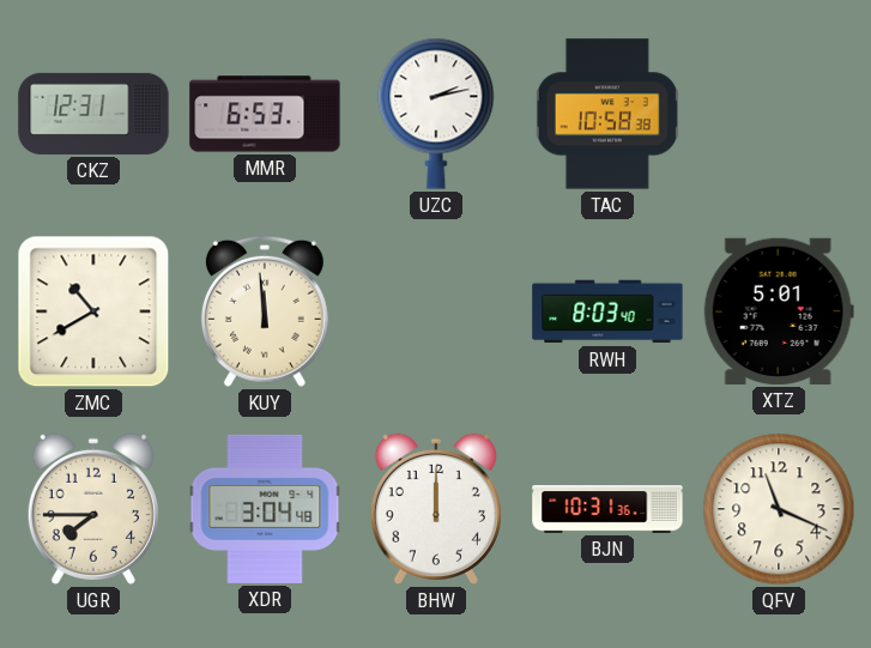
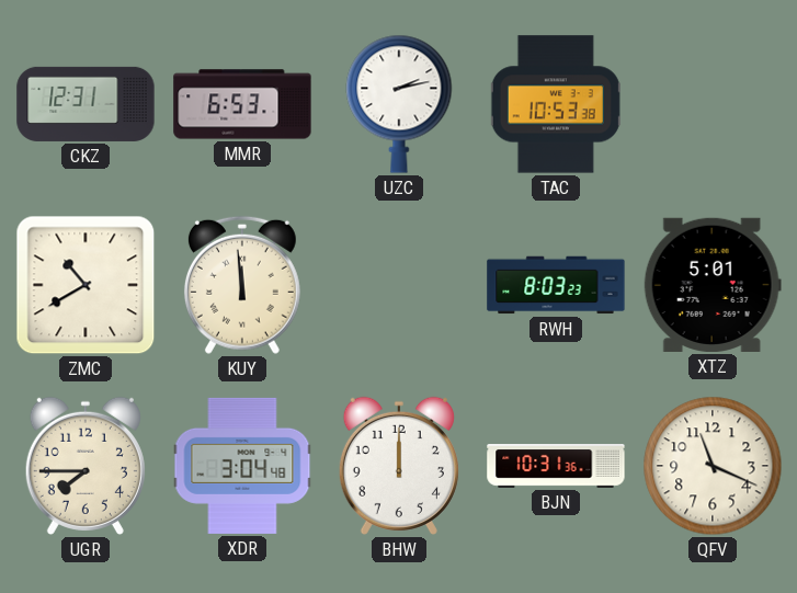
TAC: 10:58 -> 10:53 (556, 104)
RWH: 8:03:40 -> 8:03:23 (556, 285)
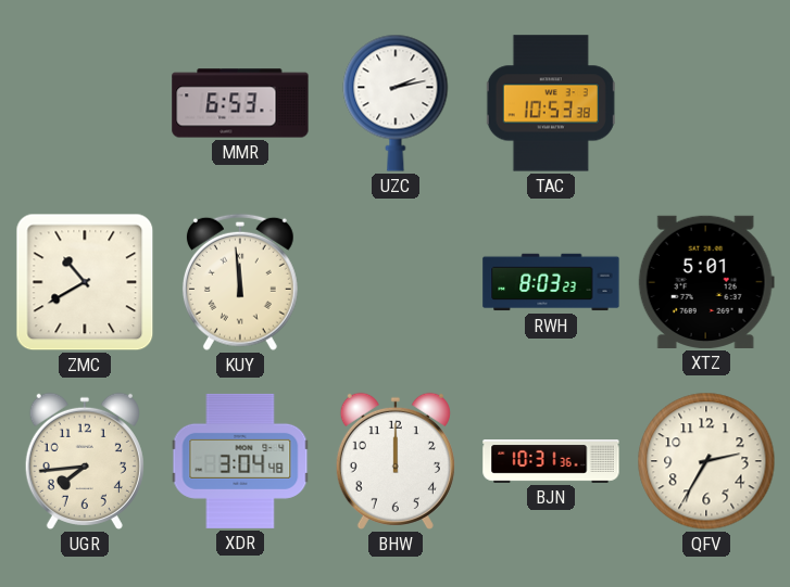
CKZ: 12:31 -> none (86, 104)
UGR: 7:45 -> 7:44 (85, 461)
QFV: 11:19 -> 2:35 (706, 461)
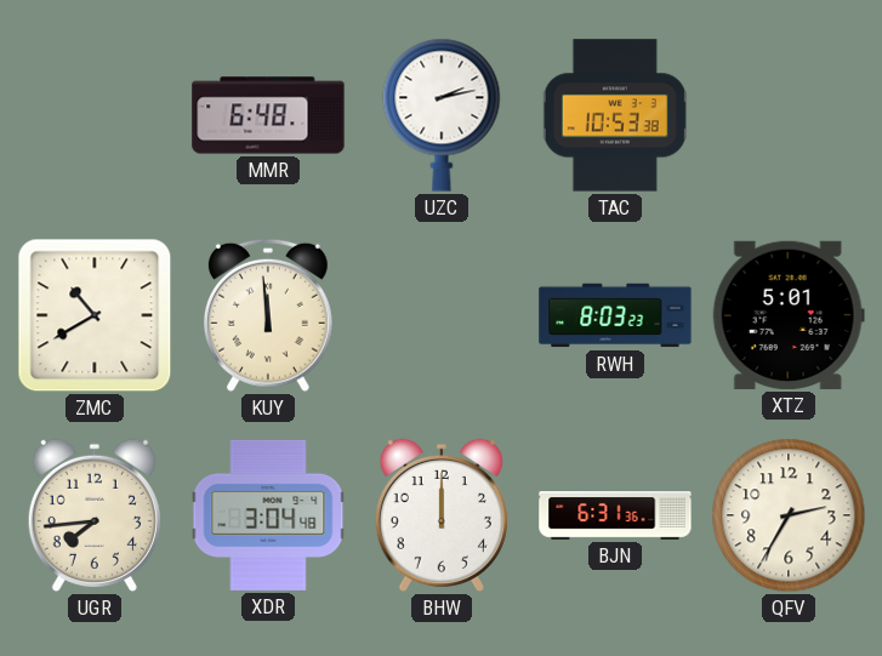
MMR: 6:53 -> 6:48 (268, 115)
BJN: 10:31 -> 6:31 (615, 517)
